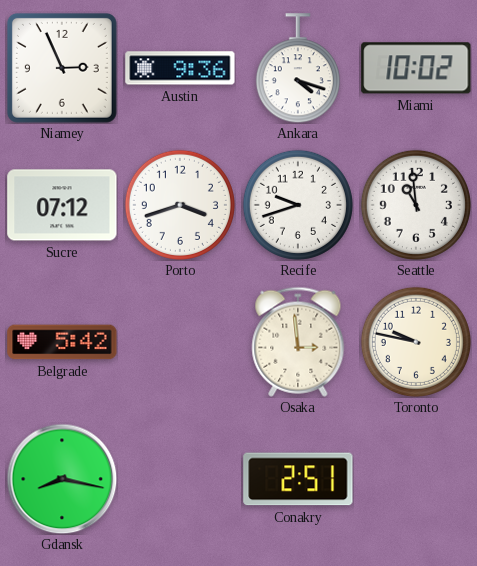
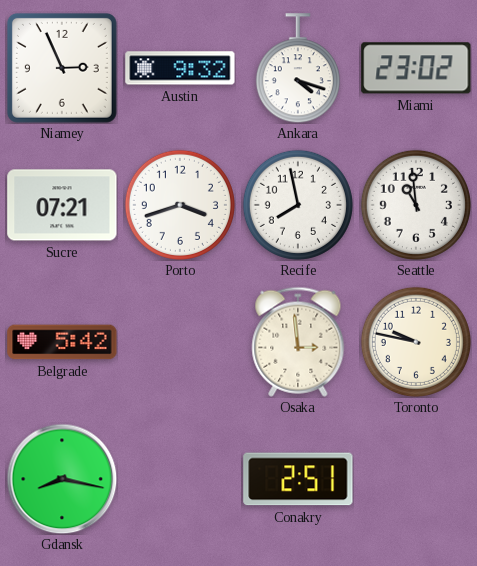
Austin: 9:36 -> 9:32 (180, 68)
Miami: 10:02 -> 23:02 (416, 68)
Sucre: 07:12 -> 07:21 (62, 205)
Recife: 9:42 -> 7:58 (298, 205)
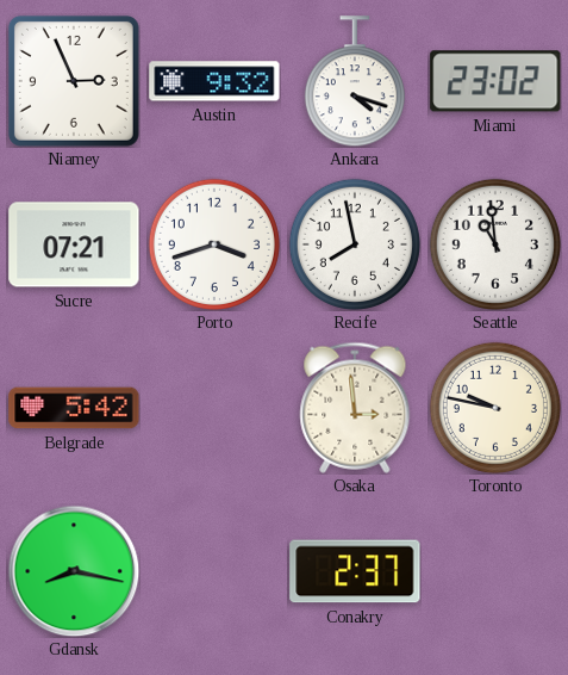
Conakry: 2:51 -> 2:37 (355, 571)
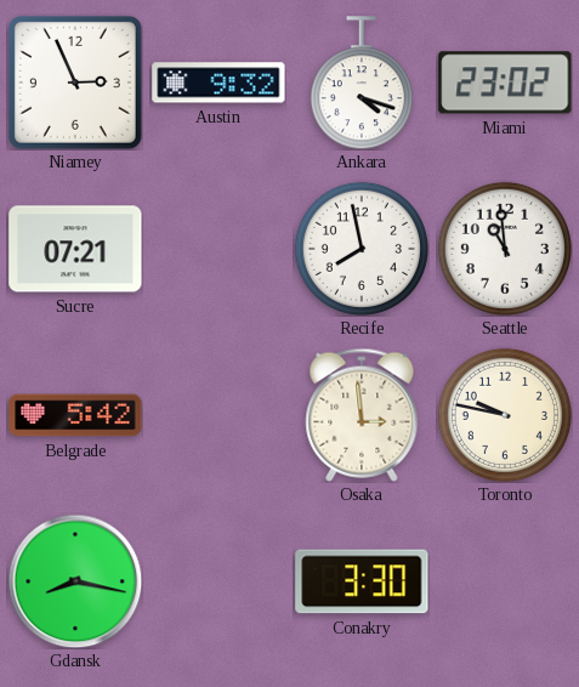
Porto: 3:42 -> none (214, 244)
Conakry: 2:37 -> 3:30 (362, 581)
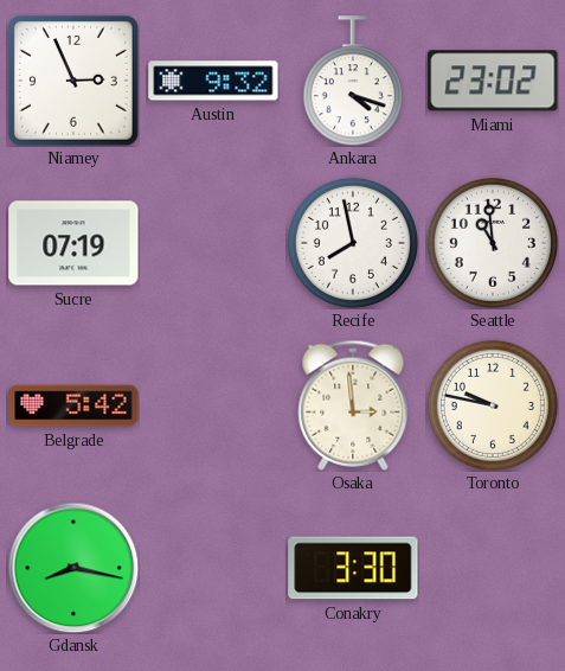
Sucre: 07:21 -> 07:19 (73, 243)
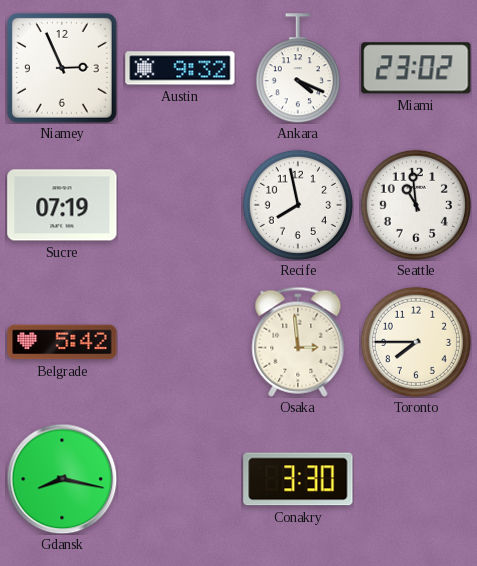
Ankara: 4:18 -> 4:19 (298, 68)
Toronto: 9:47 -> 7:45 (416, 342)
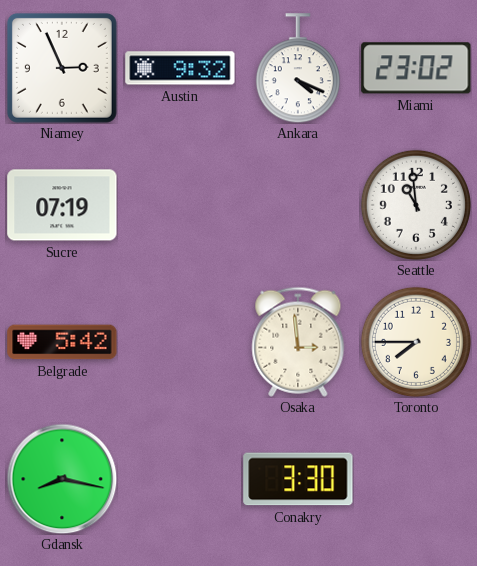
Recife: 7:58 -> none (298, 205)
